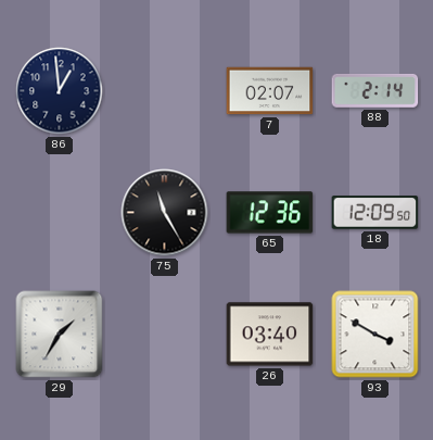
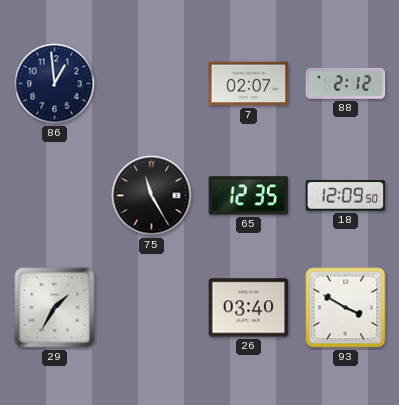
88: 2:14 -> 2:12 (346, 83)
65: 12:36 -> 12:35 (249, 196)
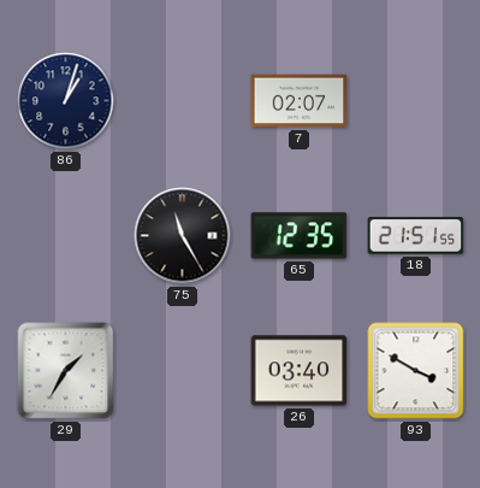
86: 12:59 -> 1:03 (66, 101)
88: 2:12 -> none (346, 83)
18: 12:09 -> 21:51 (416, 236)
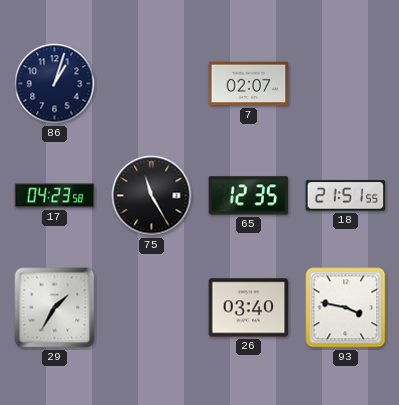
17: none -> 04:23 (55, 196)
93: 3:50 -> 3:47 (346, 308)
